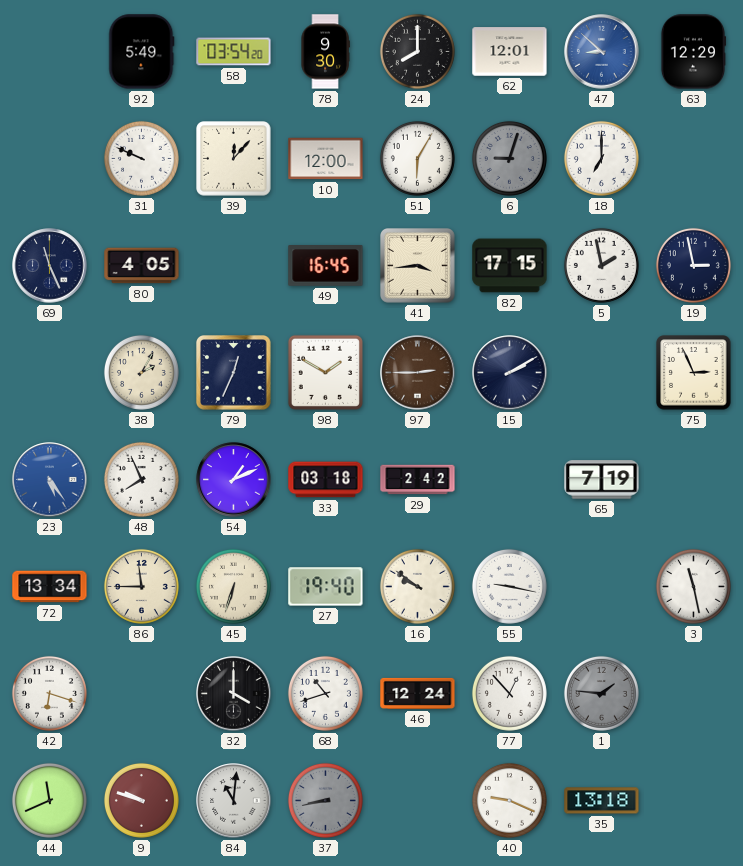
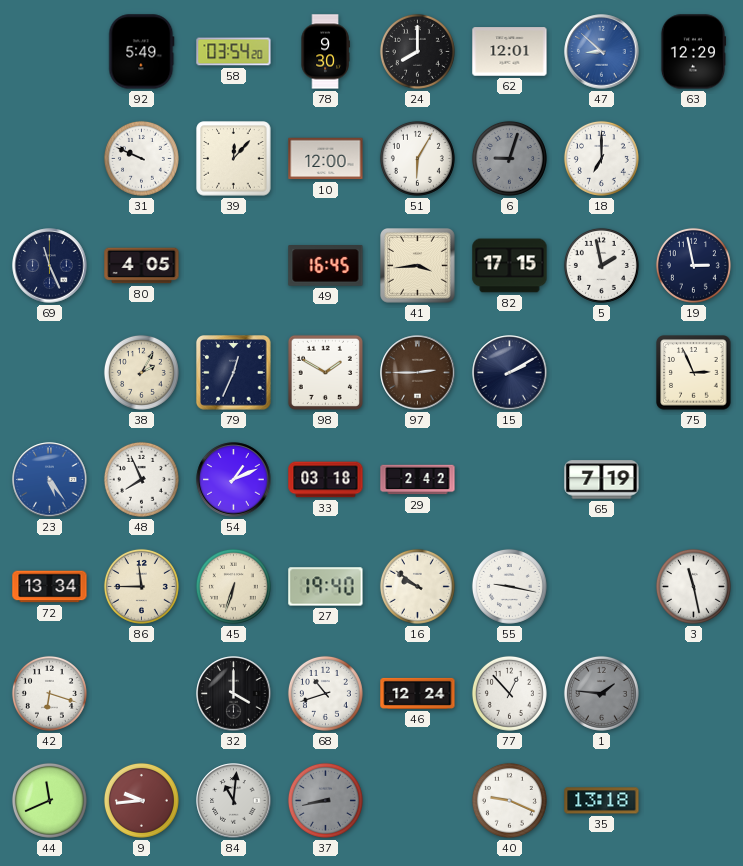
9: 9:48 -> 9:44 (141, 800)
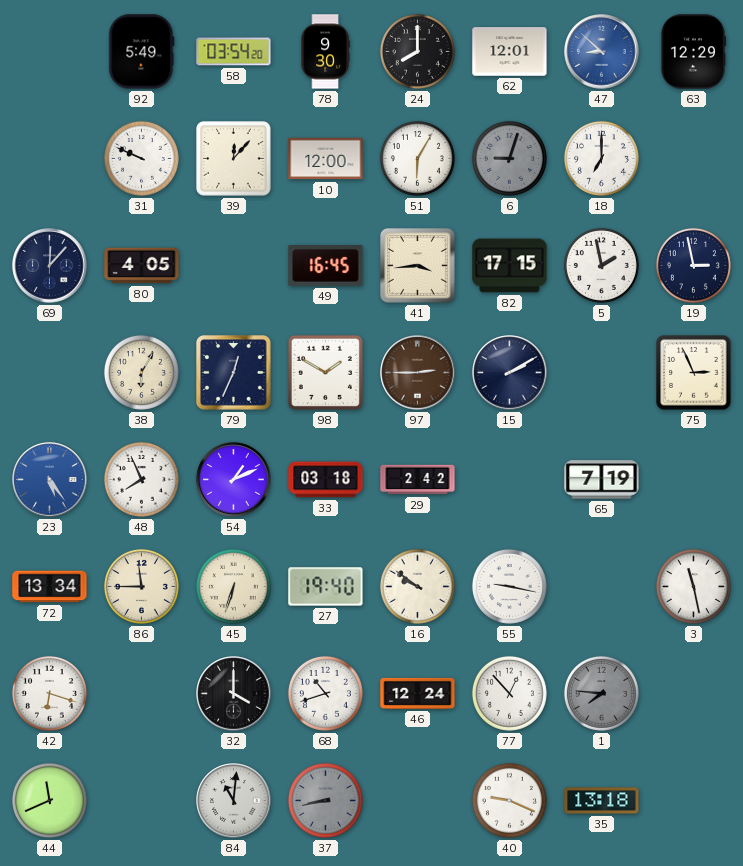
69: 11:26 -> 12:07 (50, 266)
38: 2:05 -> 6:05 (141, 372)
1: 1:46 -> 7:46 (601, 693)
9: 9:44 -> none (141, 800)
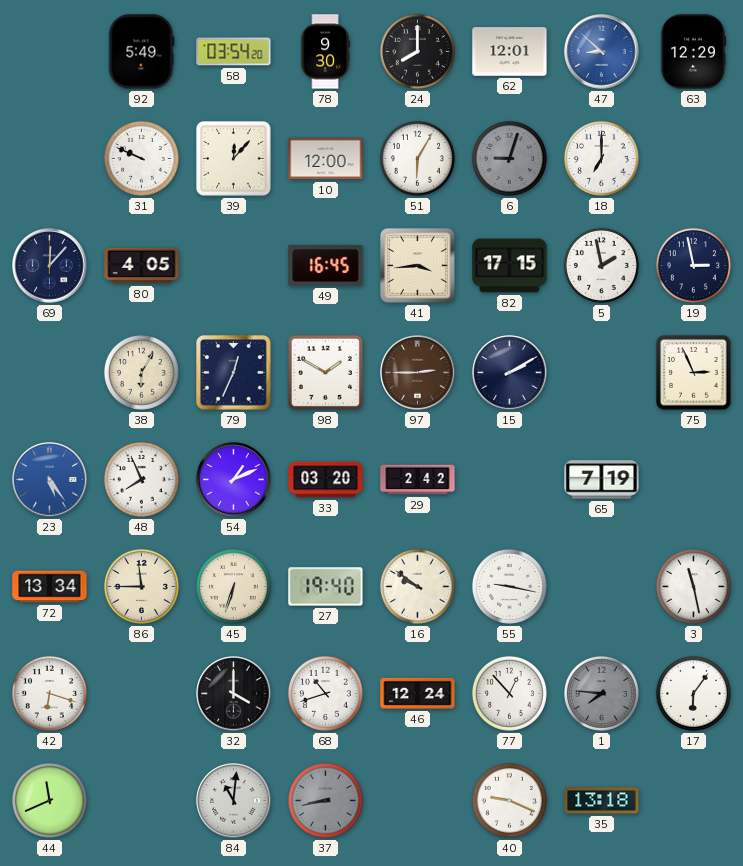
33: 03:18 -> 03:20 (326, 480)
17: none -> 6:06 (693, 693)
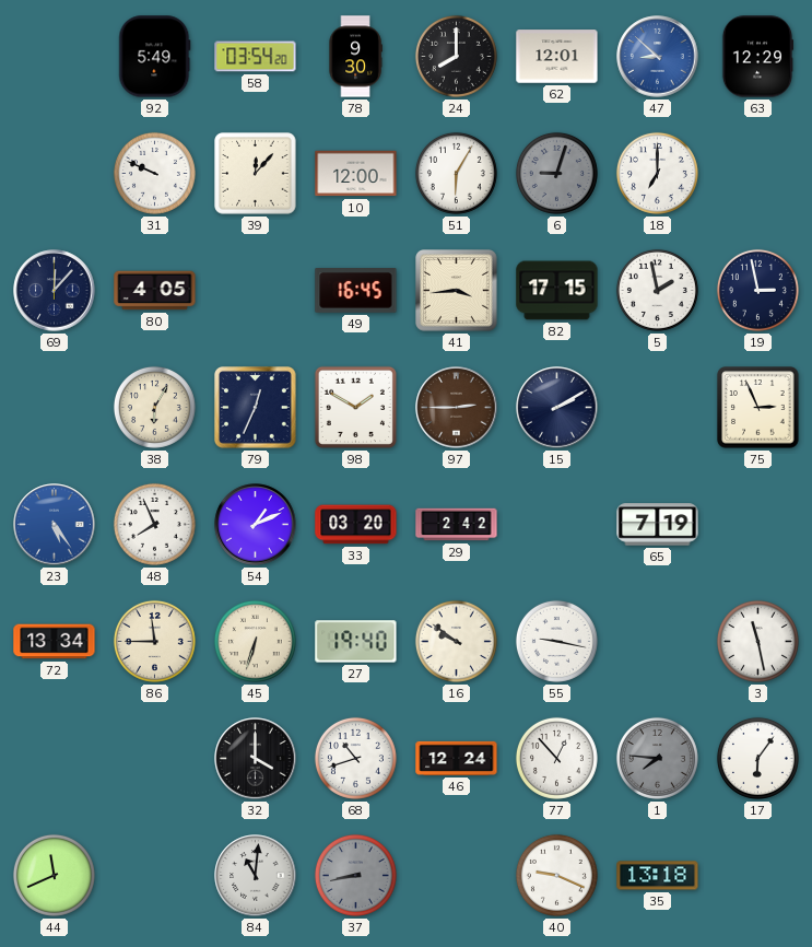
42: 6:18 -> none (49, 693)
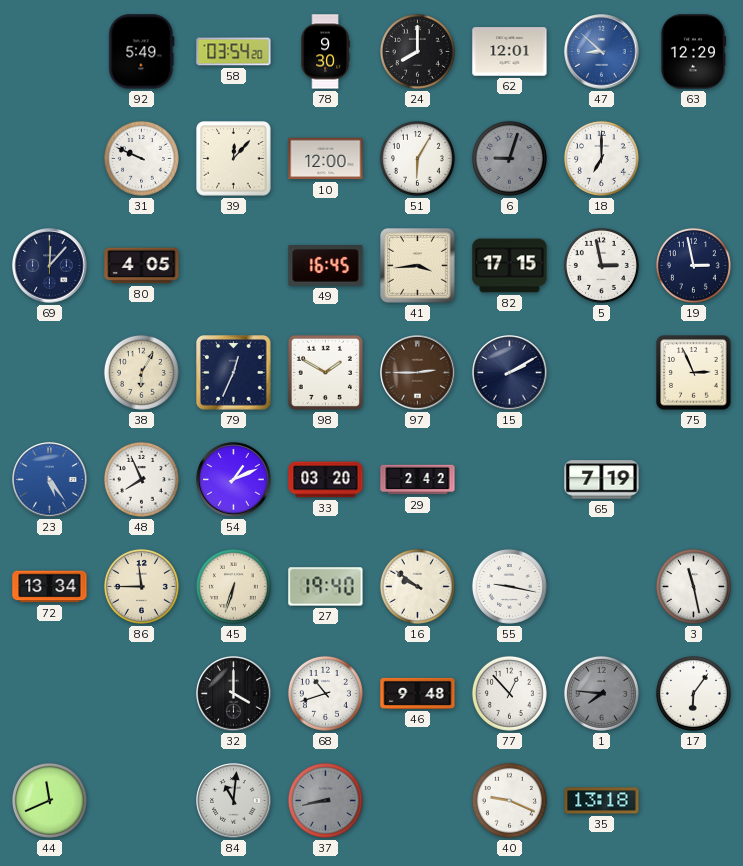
5: 1:58 -> 2:58 (601, 265)
46: 12:24 -> 9:48 (418, 693)
